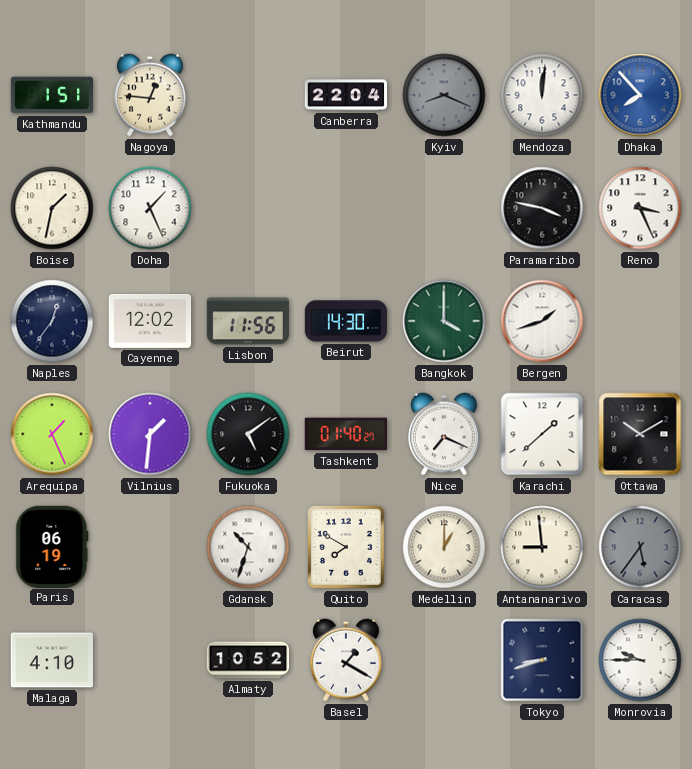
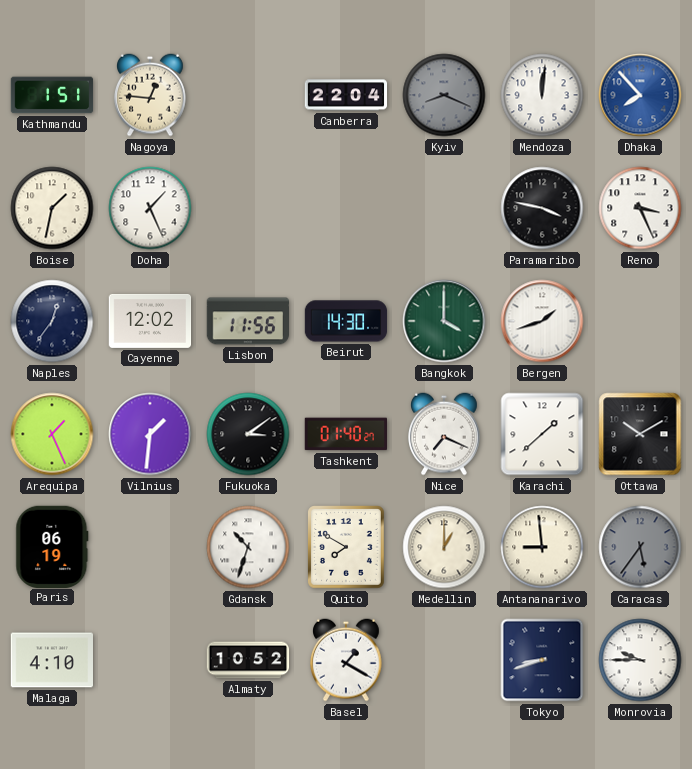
Fukuoka: 5:09 -> 3:09 (248, 434)
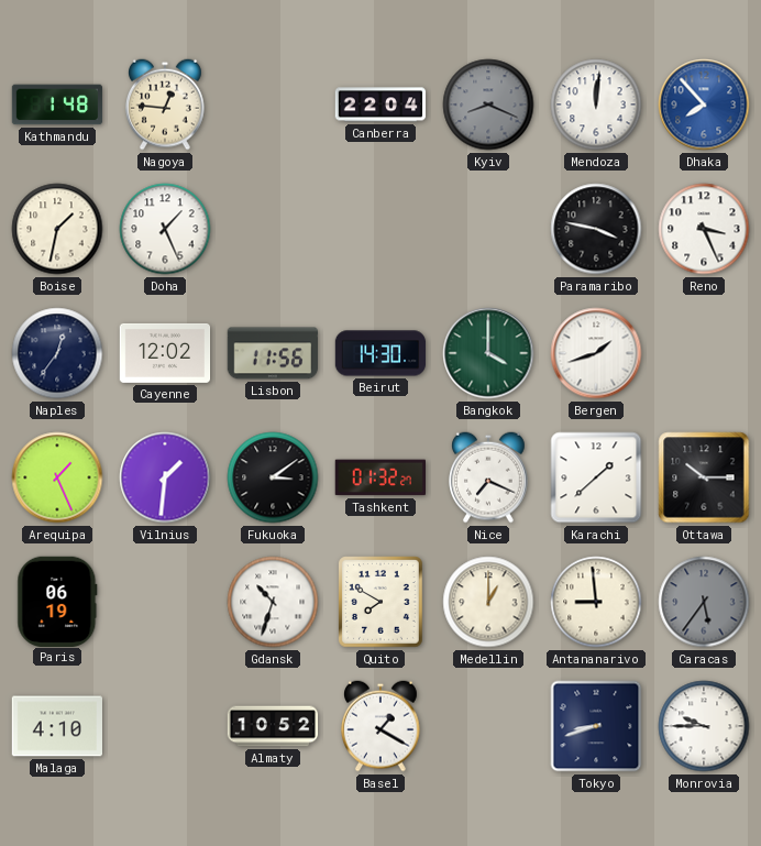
Kathmandu: 1:51 -> 1:48 (57, 105)
Tashkent: 01:40 -> 01:32 (379, 477)
Ottawa: 10:10 -> 10:15 (704, 477)
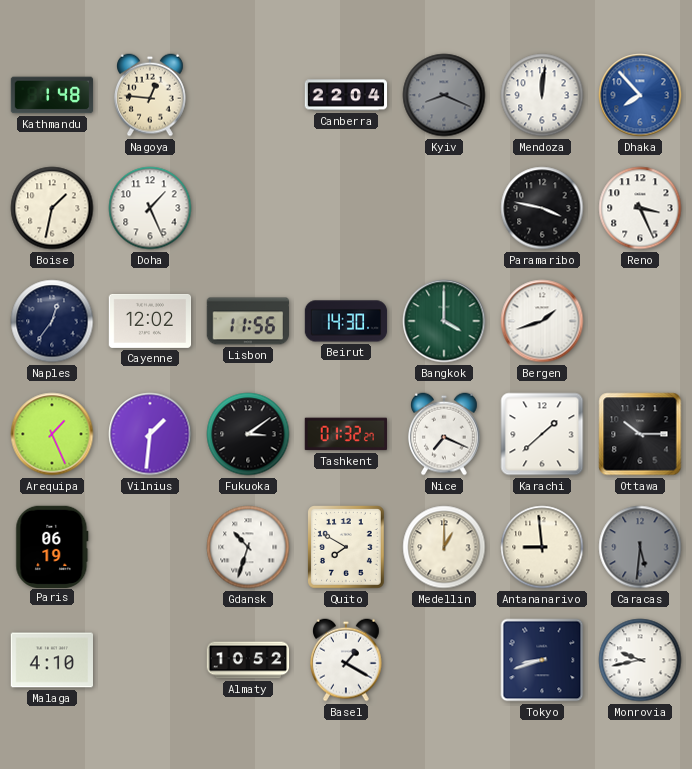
Caracas: 5:36 -> 5:31 (640, 547)
Monrovia: 9:45 -> 9:43 (640, 660)
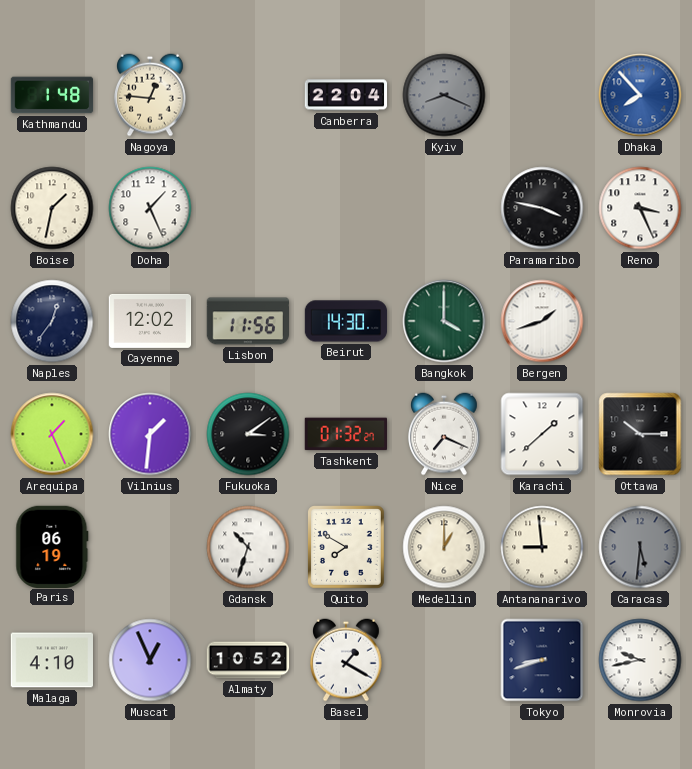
Mendoza: 12:01 -> none (542, 95)
Muscat: none -> 12:56 (150, 660)
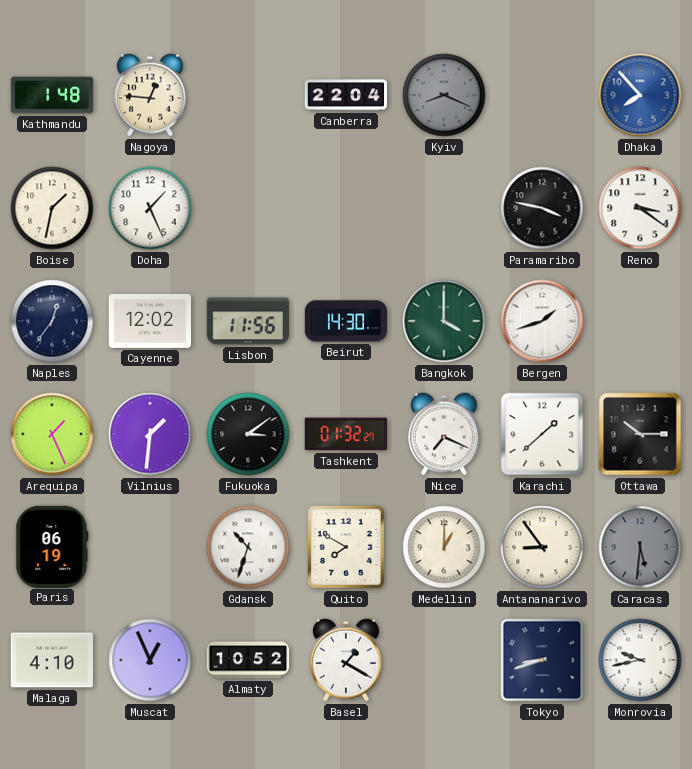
Reno: 3:26 -> 3:21 (640, 208)
Antananarivo: 8:59 -> 8:54 (542, 547)
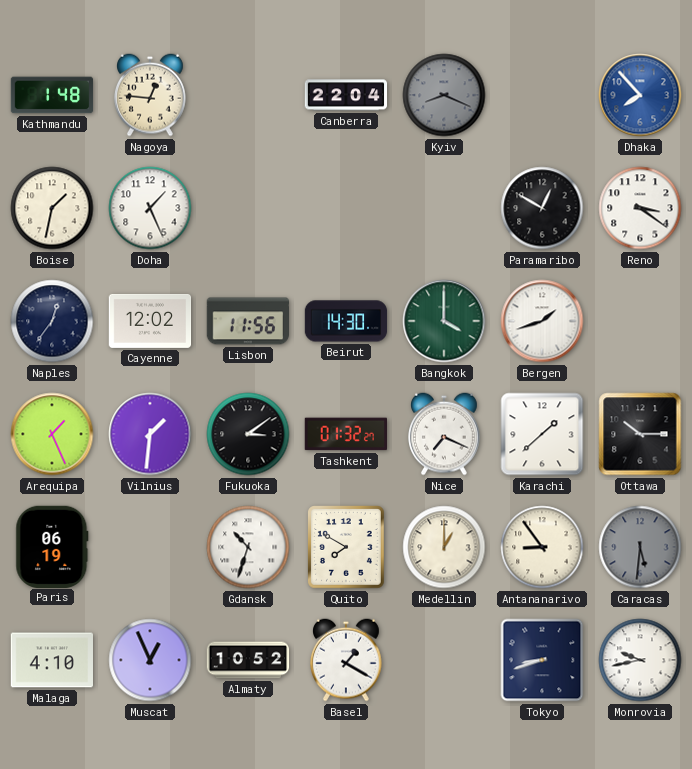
Paramaribo: 3:47 -> 12:50 (542, 208)
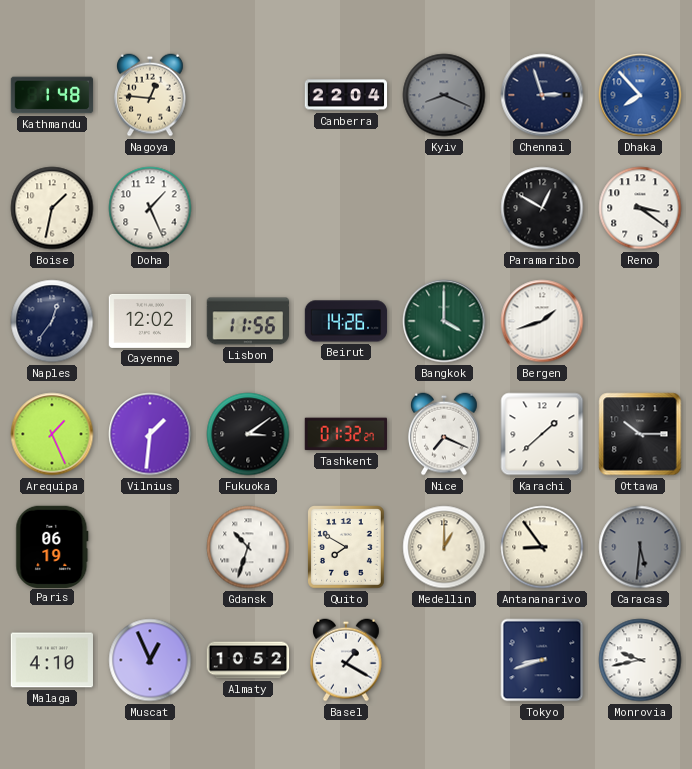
Chennai: none -> 2:57 (542, 95)
Beirut: 14:30 -> 14:26 (346, 321)
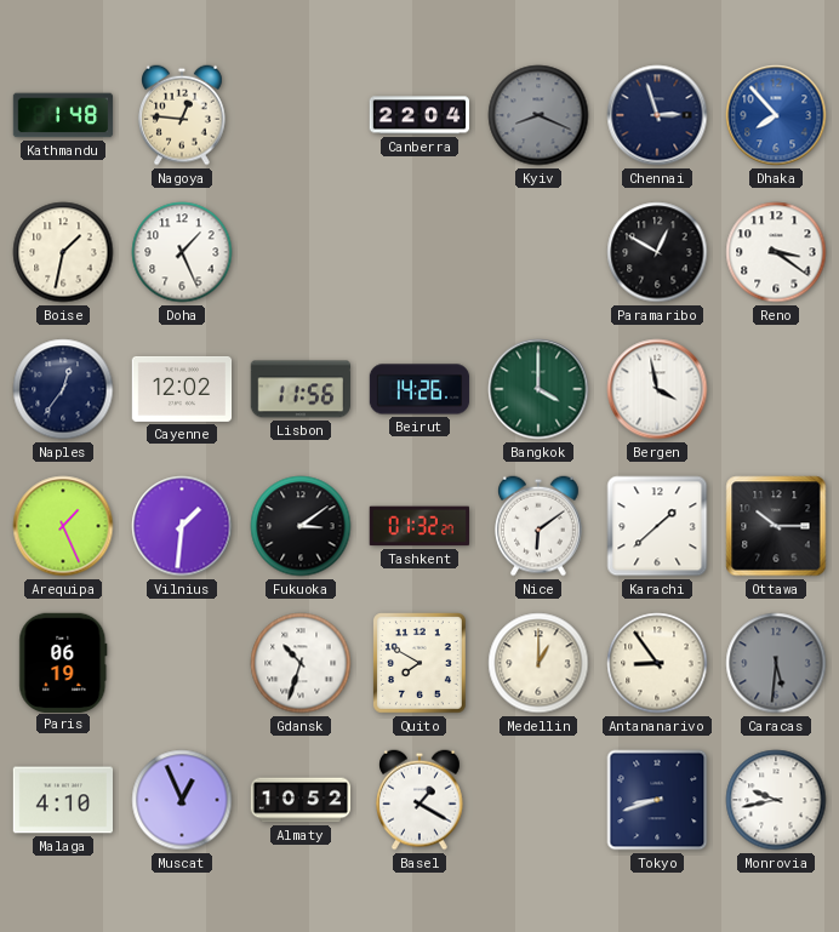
Bergen: 1:42 -> 3:58 (657, 389)
Nice: 7:19 -> 6:09 (540, 526)
